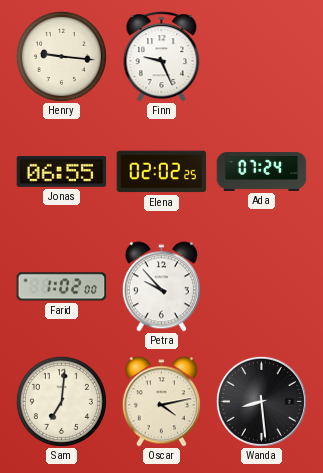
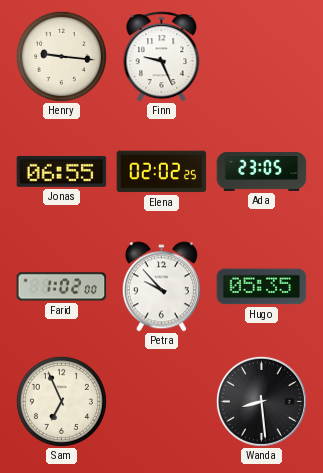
Ada: 07:24 -> 23:05 (262, 171)
Hugo: none -> 05:35 (262, 287)
Sam: 7:01 -> 6:56 (61, 401)
Oscar: 4:13 -> none (161, 402)
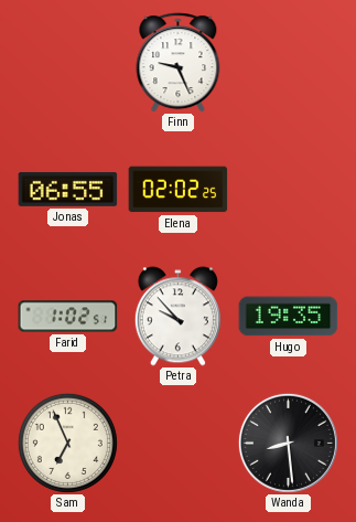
Henry: 9:16 -> none (61, 56)
Ada: 23:05 -> none (262, 171)
Farid: 1:02:00 -> 1:02:51 (68, 317)
Hugo: 05:35 -> 19:35 (289, 317)
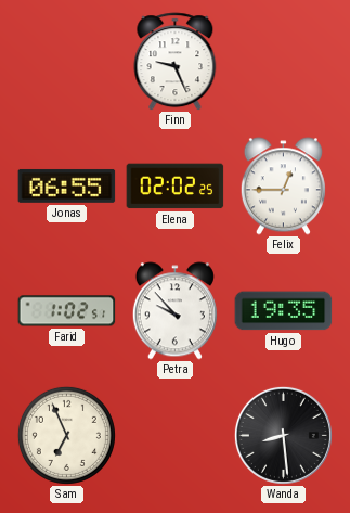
Felix: none -> 12:45 (283, 187)
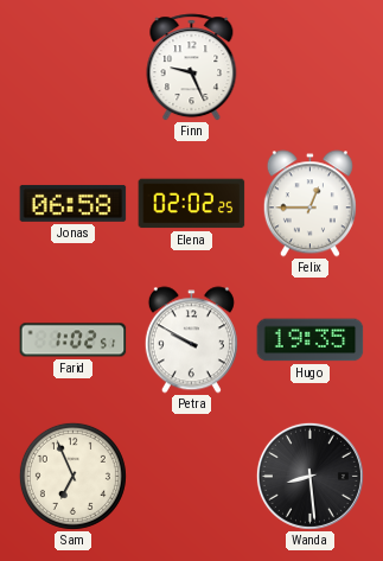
Jonas: 06:55 -> 06:58 (74, 203)
Petra: 9:53 -> 9:50 (191, 340)
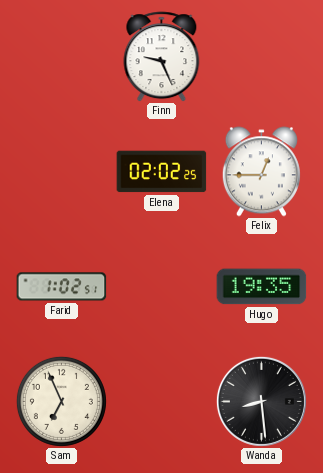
Jonas: 06:58 -> none (74, 203)
Petra: 9:50 -> none (191, 340)
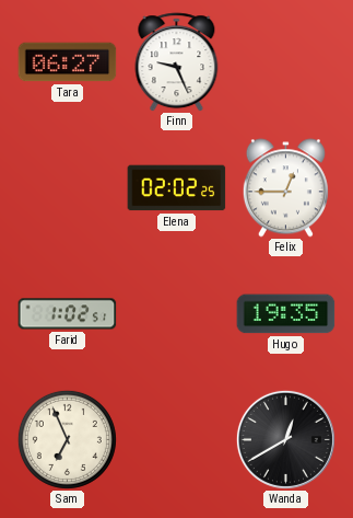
Tara: none -> 06:27 (68, 62)
Wanda: 8:29 -> 12:40 (285, 439)
